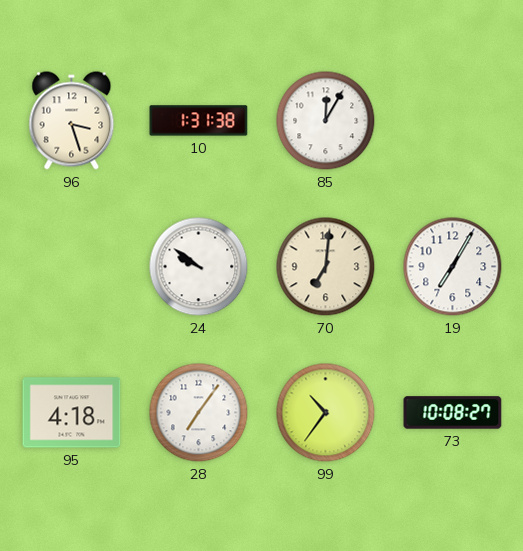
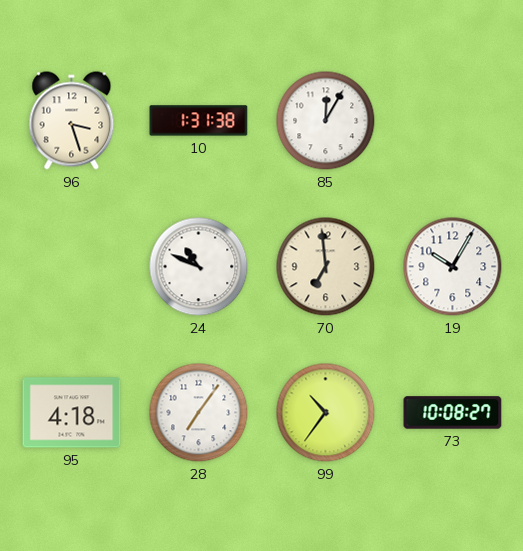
24: 9:51 -> 10:49 (199, 267)
70: 7:01 -> 6:59 (326, 267)
19: 7:05 -> 10:05 (453, 267)
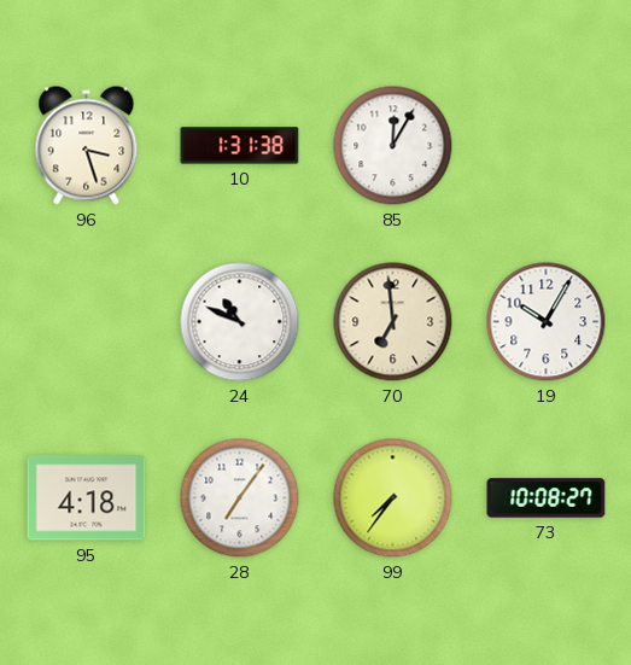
99: 10:36 -> 7:36 (393, 498)
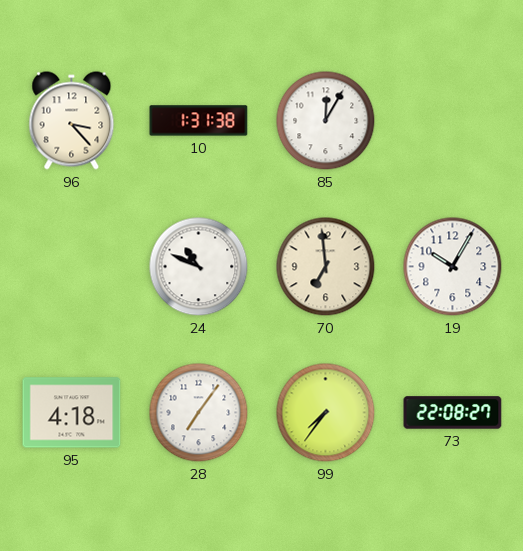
96: 3:27 -> 3:23 (72, 121)
73: 10:08 -> 22:08 (453, 413)
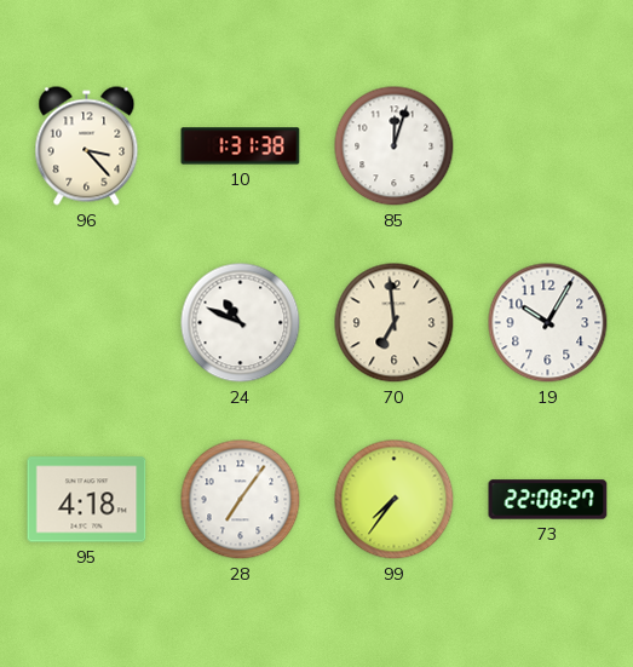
85: 12:05 -> 12:03 (395, 146)
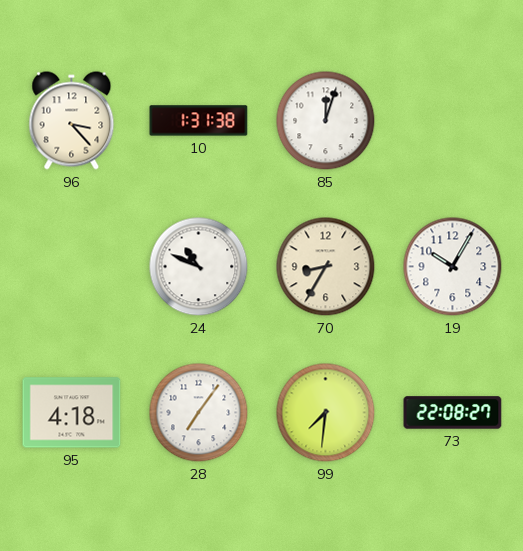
70: 6:59 -> 8:35 (326, 267)
99: 7:36 -> 7:31 (326, 413)
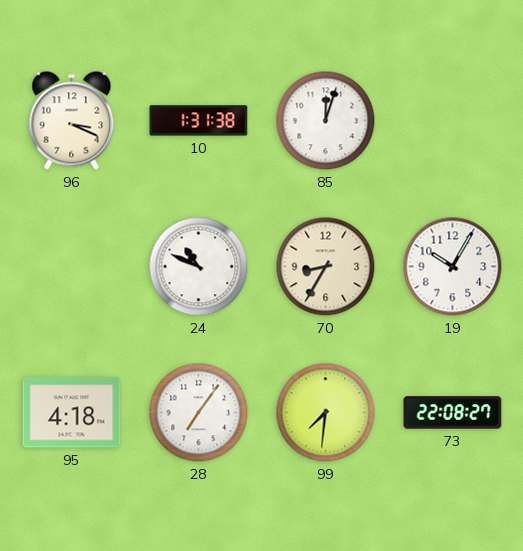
96: 3:23 -> 3:19 (72, 121)
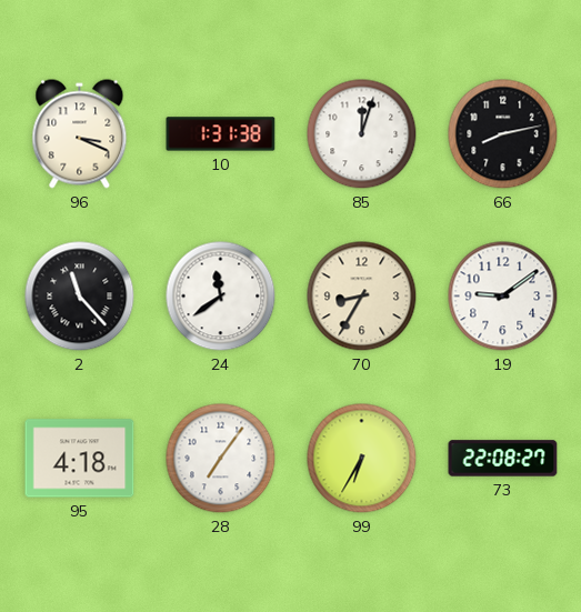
66: none -> 8:13 (503, 134)
2: none -> 11:23 (80, 297)
24: 10:49 -> 11:39 (221, 297)
19: 10:05 -> 9:09 (503, 297)
99: 7:31 -> 6:35 (362, 459)
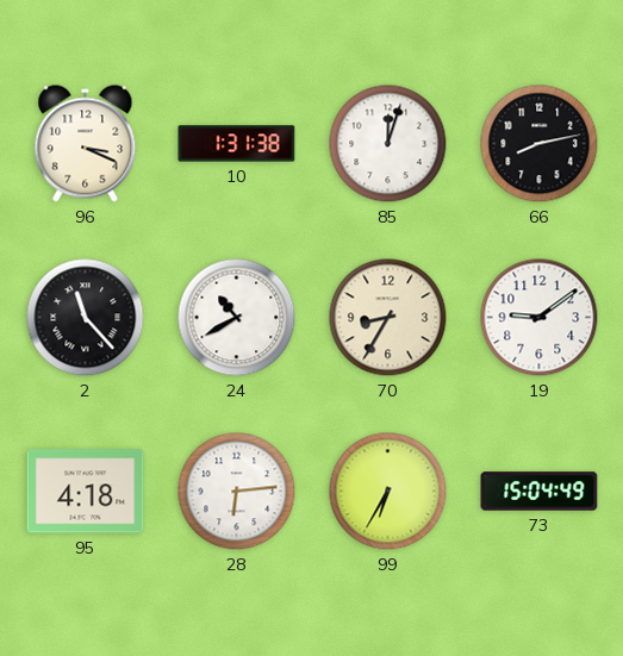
24: 11:39 -> 10:40 (237, 318)
28: 7:06 -> 6:14 (237, 492)
73: 22:08 -> 15:04 (540, 492)
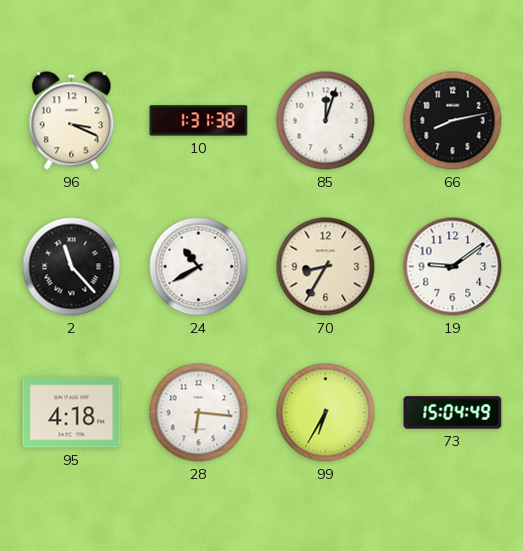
28: 6:14 -> 6:16 (199, 413)
